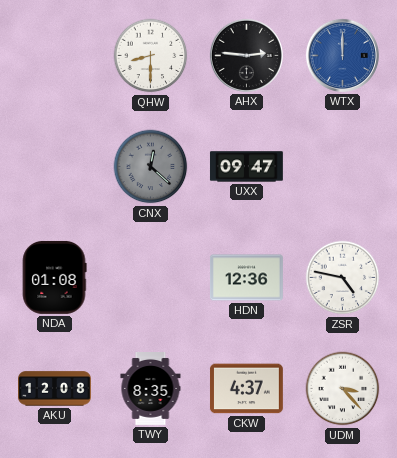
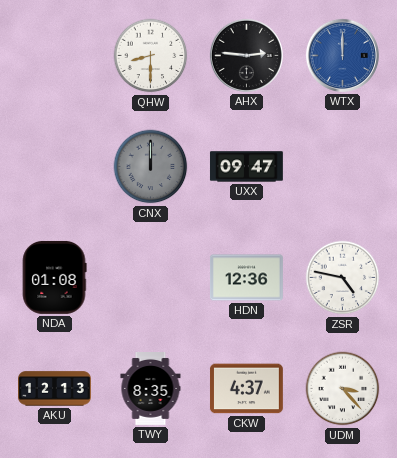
CNX: 12:22 -> 12:00 (151, 167)
AKU: 12:08 -> 12:13 (55, 389)
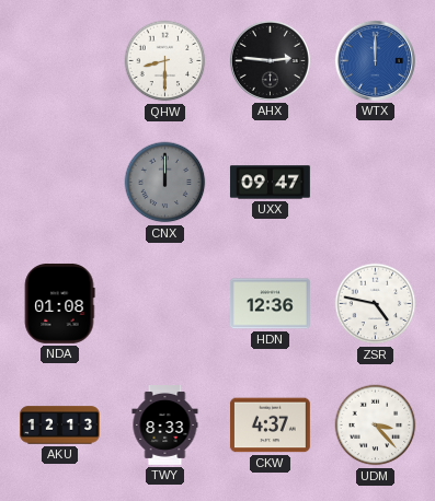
TWY: 8:35 -> 8:33 (165, 426)
